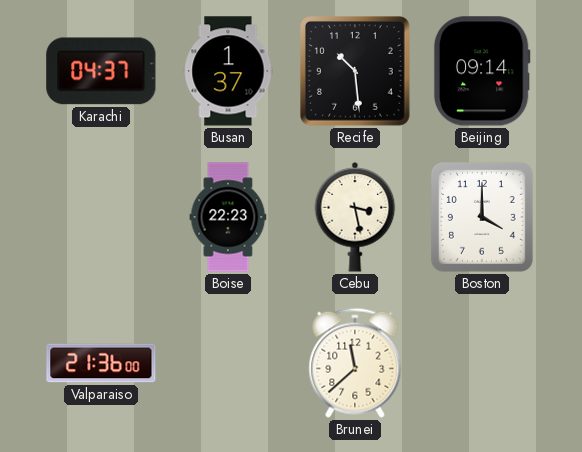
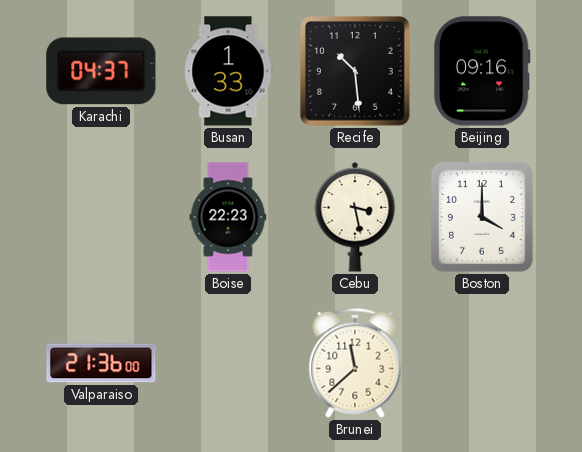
Busan: 1:37 -> 1:33 (228, 71)
Beijing: 09:14 -> 09:16 (482, 71)
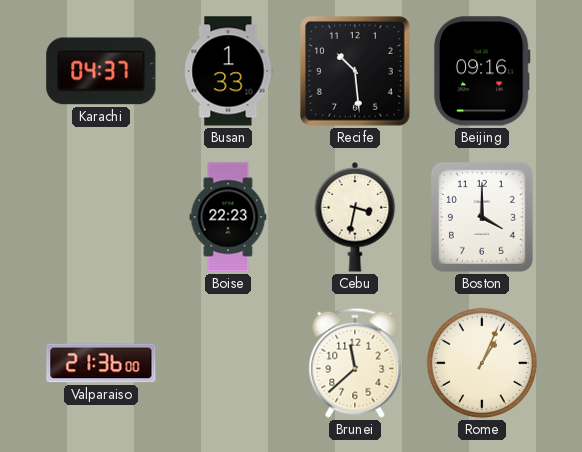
Cebu: 3:28 -> 3:32 (355, 218)
Rome: none -> 1:04 (482, 363)
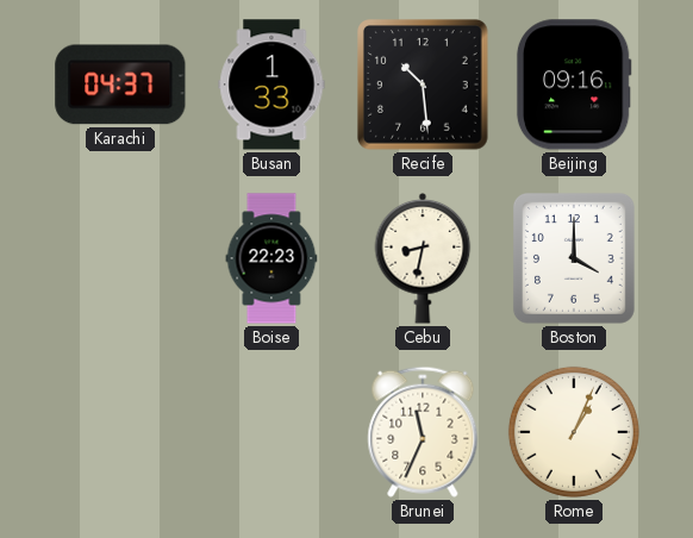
Cebu: 3:32 -> 8:32 (423, 259)
Valparaiso: 21:36 -> none (101, 363)
Brunei: 11:38 -> 11:34 (423, 432)
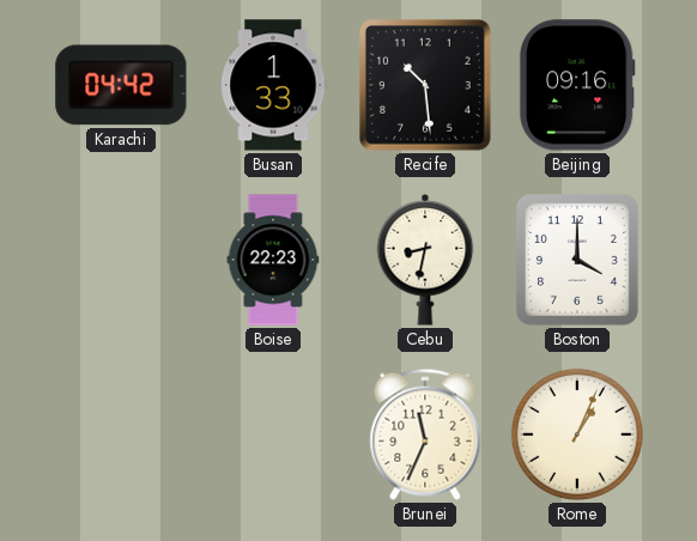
Karachi: 04:37 -> 04:42 (121, 85)
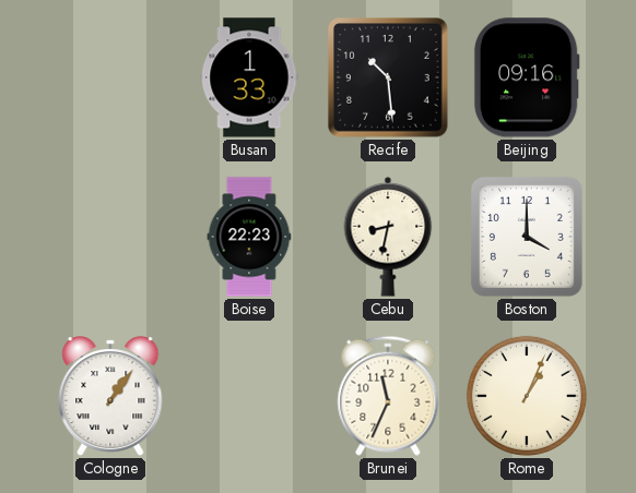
Karachi: 04:42 -> none (121, 85)
Cologne: none -> 1:06 (110, 397)
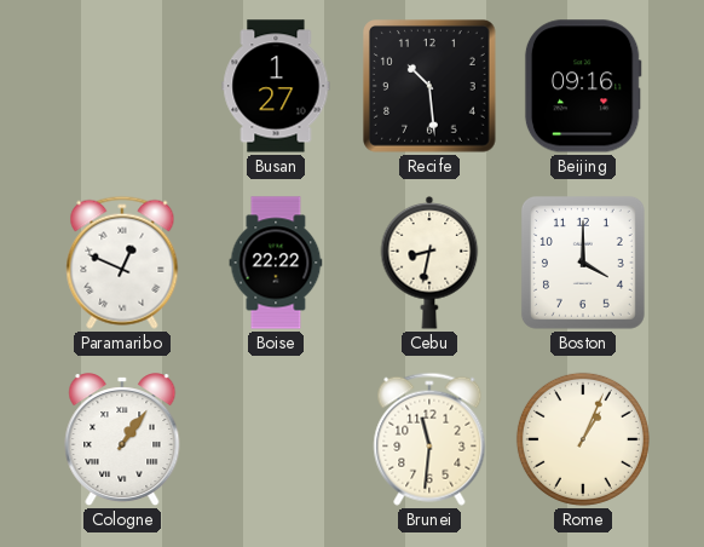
Busan: 1:33 -> 1:27 (276, 86)
Paramaribo: none -> 12:49 (122, 263)
Boise: 22:23 -> 22:22 (276, 263)
Brunei: 11:34 -> 11:31 (429, 439)
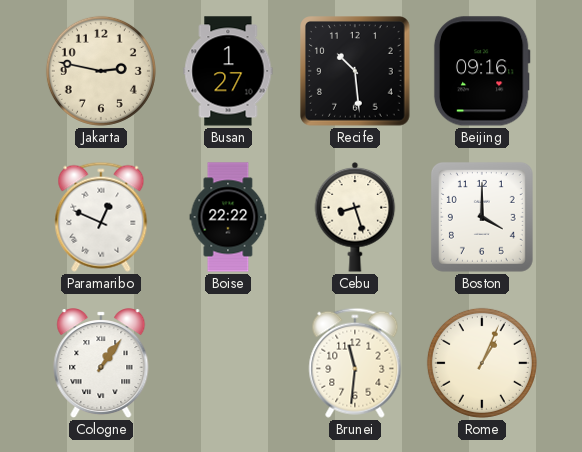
Jakarta: none -> 2:47 (101, 71)
Cebu: 8:32 -> 8:27 (355, 218)
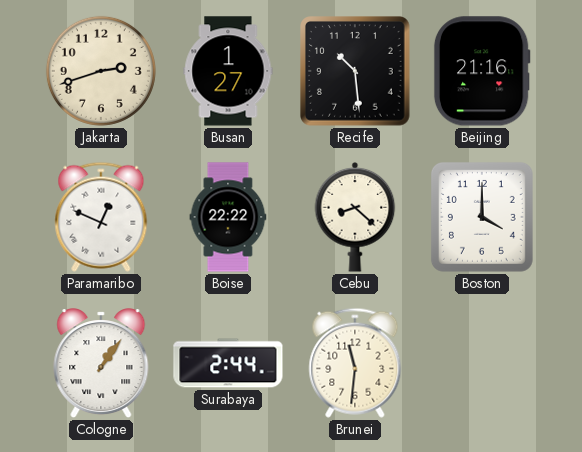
Jakarta: 2:47 -> 2:42 (101, 71)
Beijing: 09:16 -> 21:16 (482, 71)
Cebu: 8:27 -> 8:22 (355, 218)
Surabaya: none -> 2:44 (228, 363)
Rome: 1:04 -> none (482, 363)
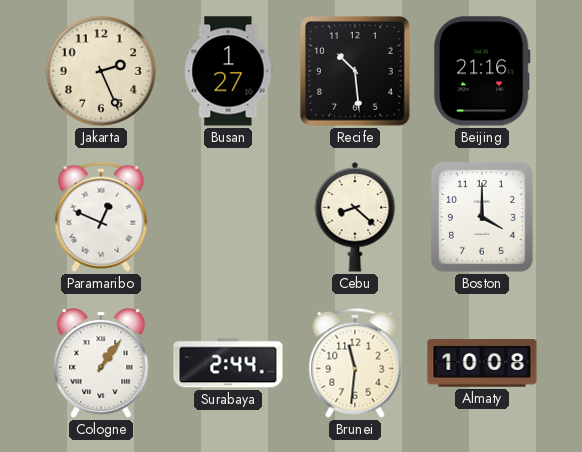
Jakarta: 2:42 -> 2:26 (101, 71)
Boise: 22:22 -> none (228, 217)
Almaty: none -> 10:08 (482, 363)
